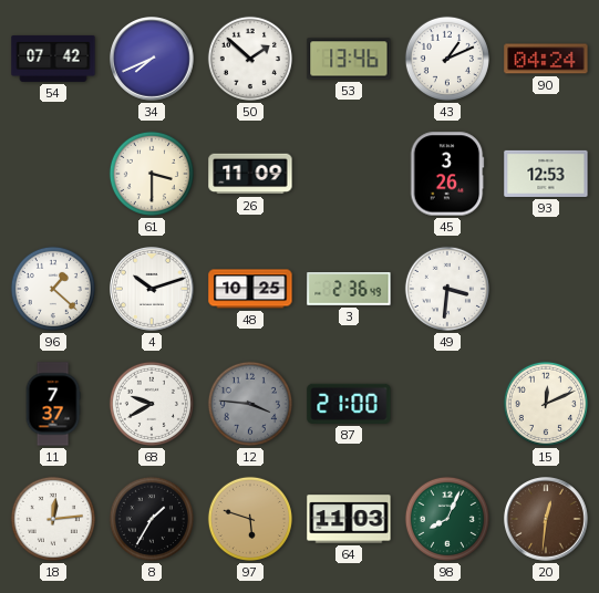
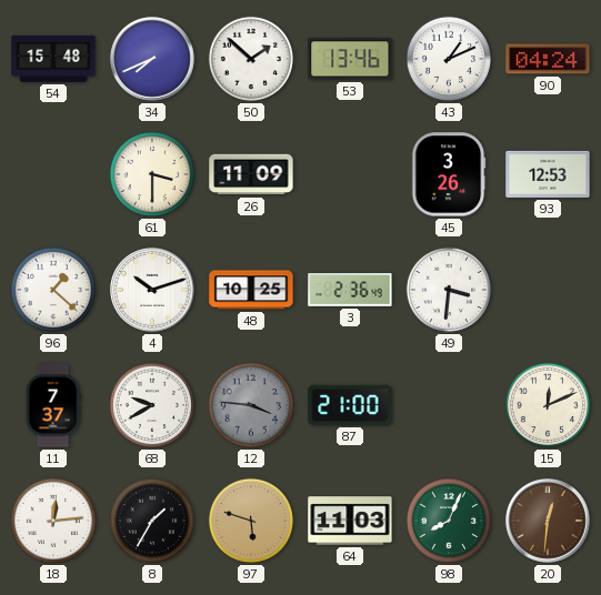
54: 07:42 -> 15:48 (53, 59)
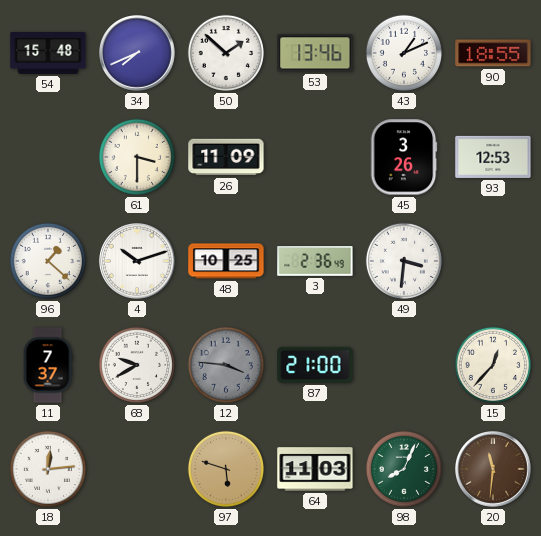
90: 04:24 -> 18:55 (493, 53)
15: 12:11 -> 12:37 (493, 365)
8: 1:35 -> none (152, 521)
20: 12:31 -> 11:31 (494, 470)
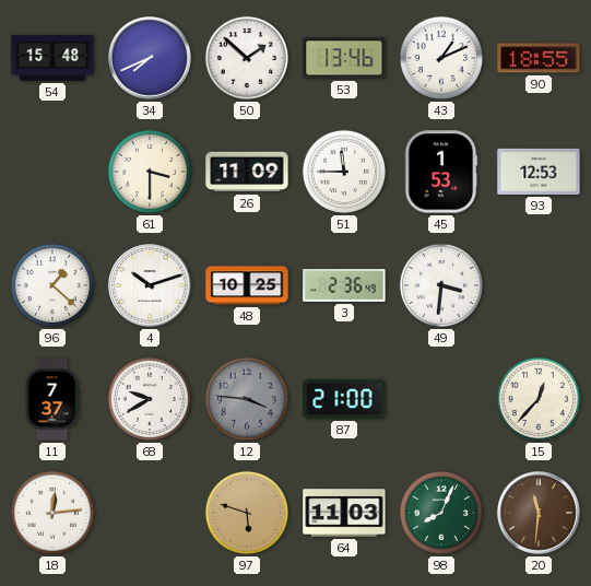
51: none -> 11:45 (344, 172)
45: 3:26 -> 1:53 (441, 172)
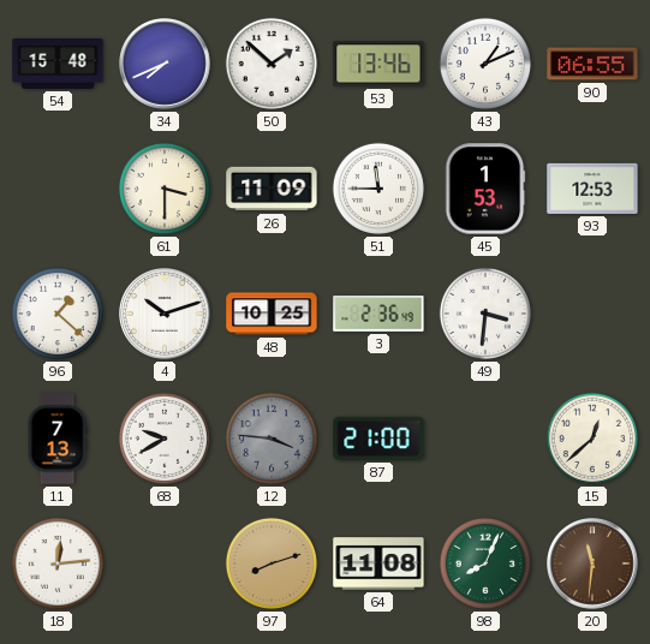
90: 18:55 -> 06:55 (592, 64)
11: 7:37 -> 7:13 (58, 439)
15: 12:37 -> 12:38 (592, 439)
97: 5:48 -> 8:12 (272, 563)
64: 11:03 -> 11:08 (378, 563)
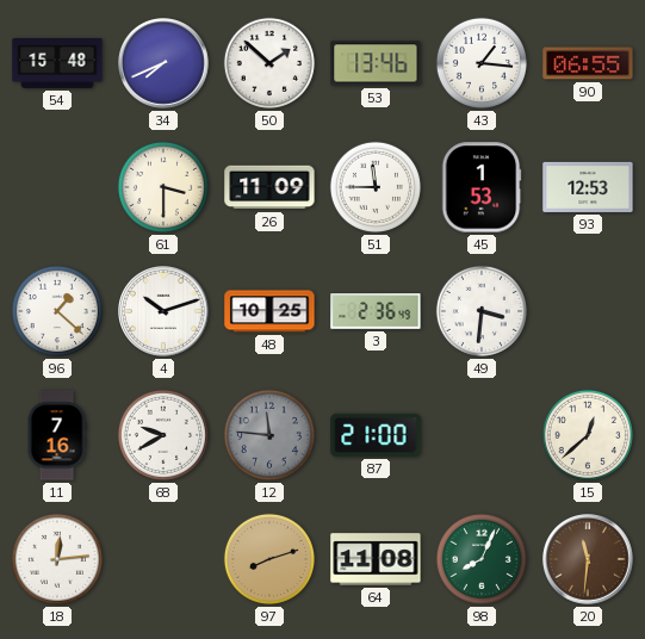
43: 1:11 -> 1:16 (482, 63)
11: 7:13 -> 7:16 (57, 435)
12: 3:46 -> 11:46 (269, 435)
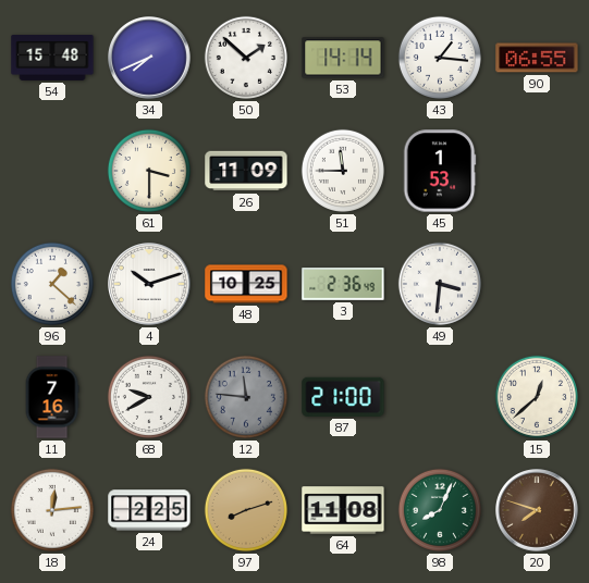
53: 13:46 -> 14:14 (343, 58)
93: 12:53 -> none (588, 187)
24: none -> 2:25 (149, 510)
20: 11:31 -> 7:48 (538, 511)
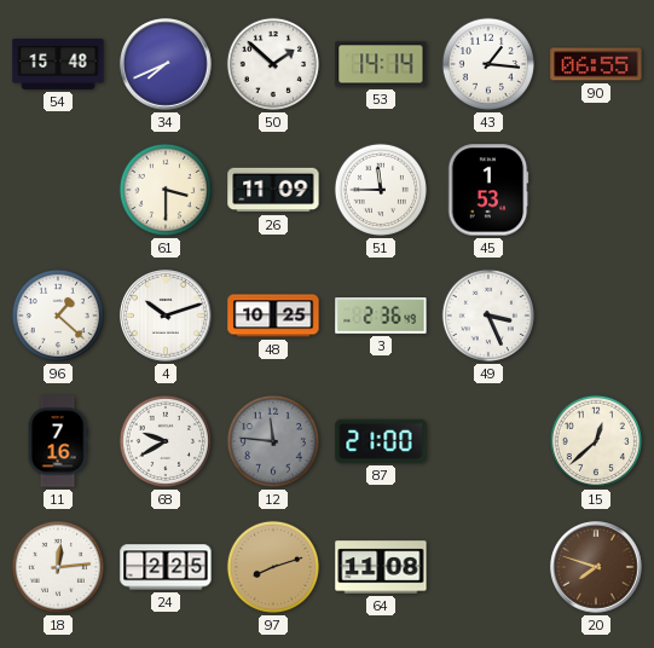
49: 3:31 -> 3:26 (488, 316)
98: 8:04 -> none (440, 510)
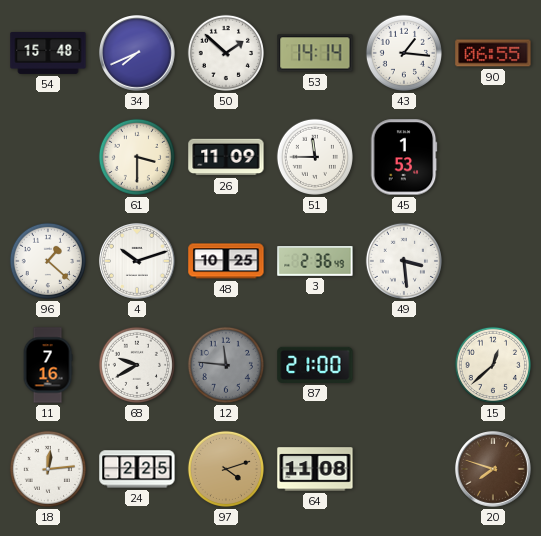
49: 3:26 -> 3:29 (404, 261)
97: 8:12 -> 4:12 (226, 469)
